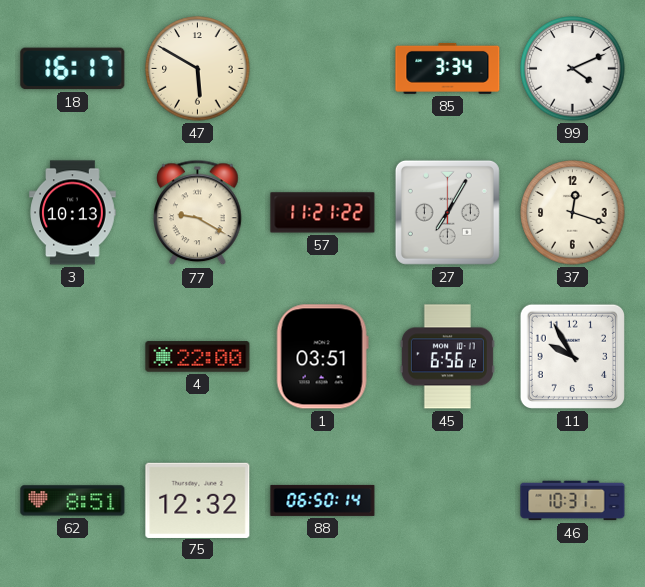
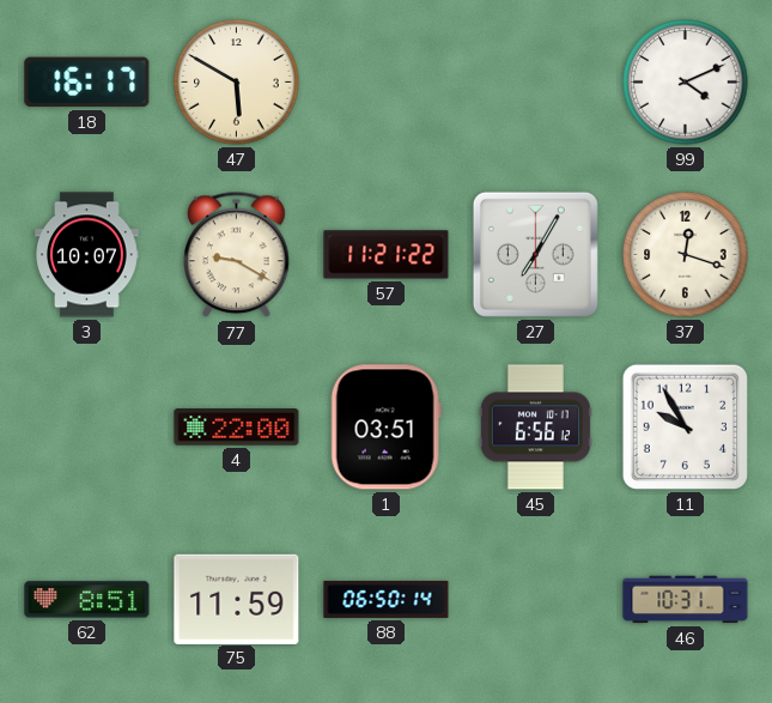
85: 3:34 -> none (448, 68)
3: 10:13 -> 10:07 (87, 255)
75: 12:32 -> 11:59 (237, 599)
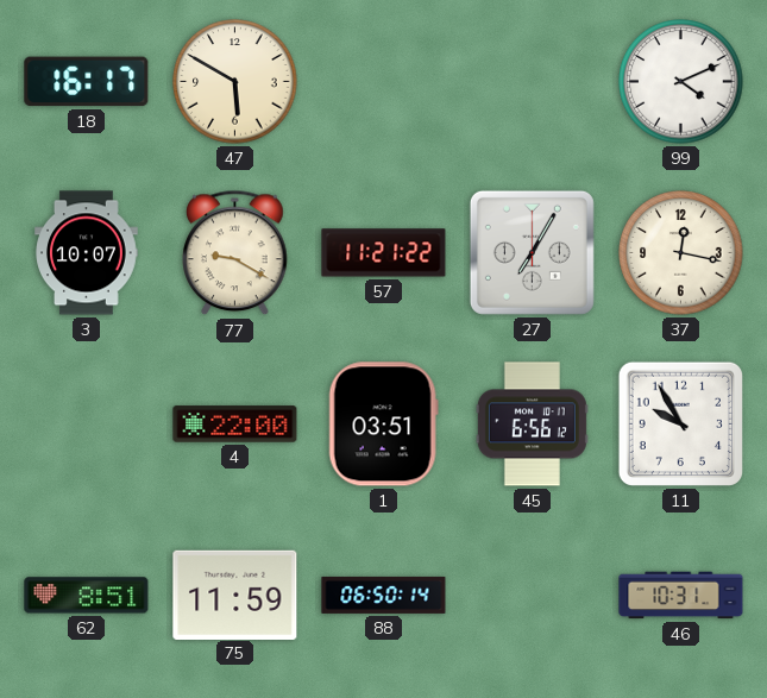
37: 12:18 -> 12:17 (681, 253)
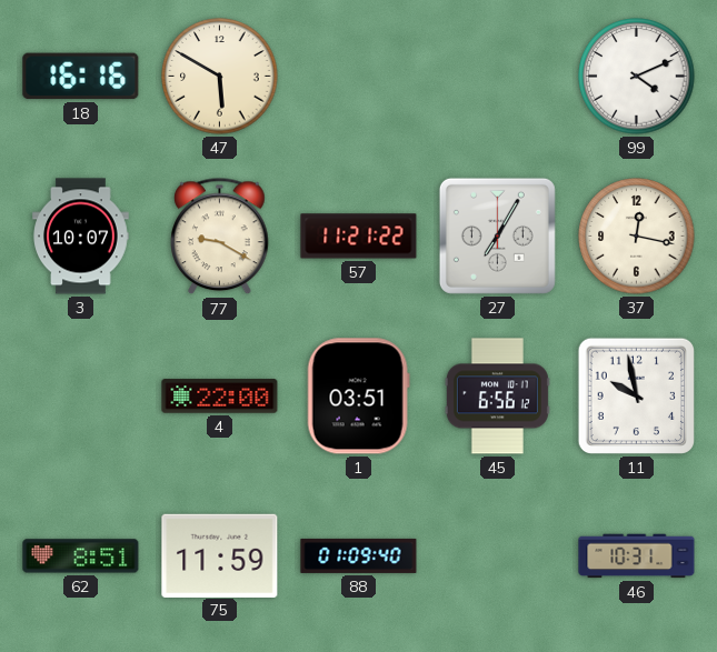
18: 16:17 -> 16:16 (81, 77)
11: 9:55 -> 9:58 (636, 395)
88: 06:50 -> 01:09 (359, 555)
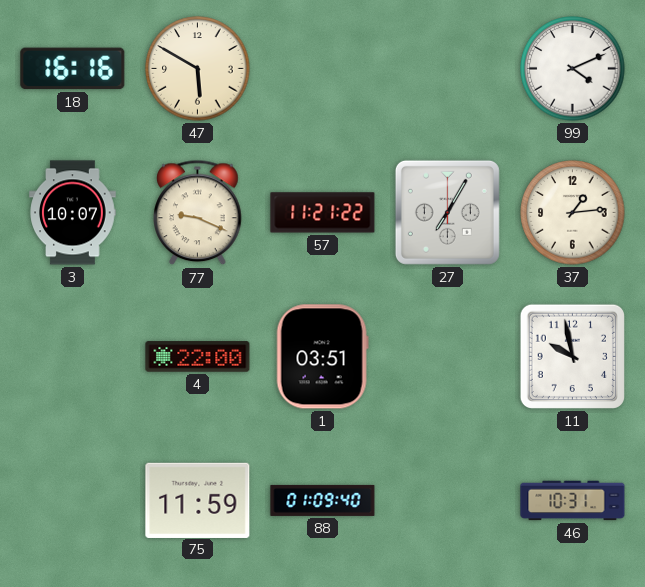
77: 9:20 -> 9:19 (198, 213)
37: 12:17 -> 1:14 (573, 213)
45: 6:56 -> none (497, 397)
62: 8:51 -> none (81, 556)
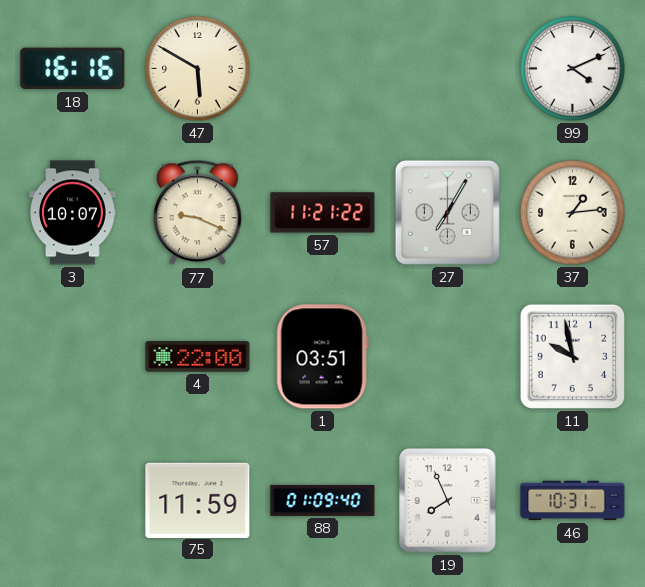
19: none -> 7:56 (448, 501)
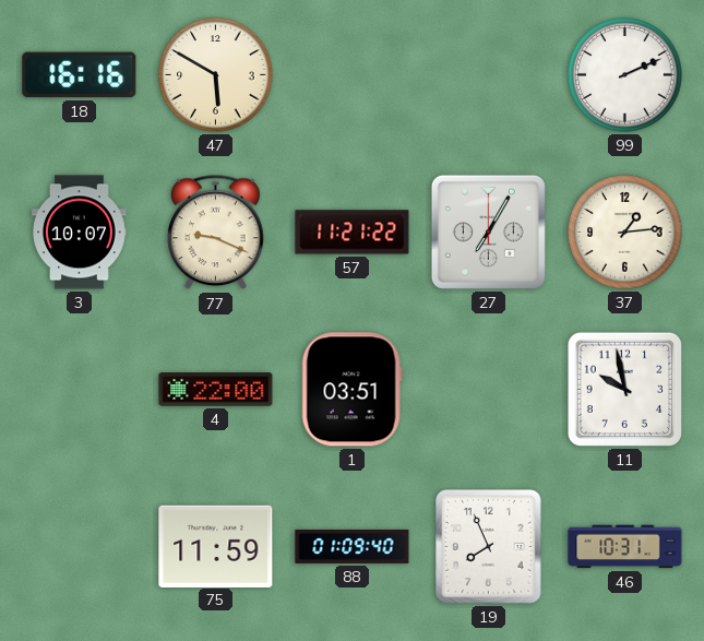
99: 4:11 -> 2:11 (625, 75)
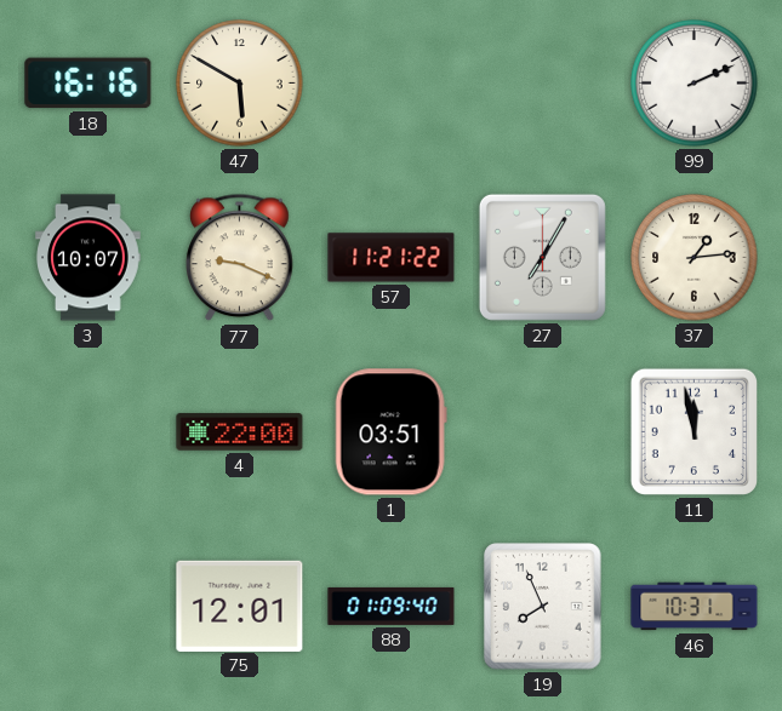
11: 9:58 -> 11:58 (693, 431)
75: 11:59 -> 12:01 (240, 606)
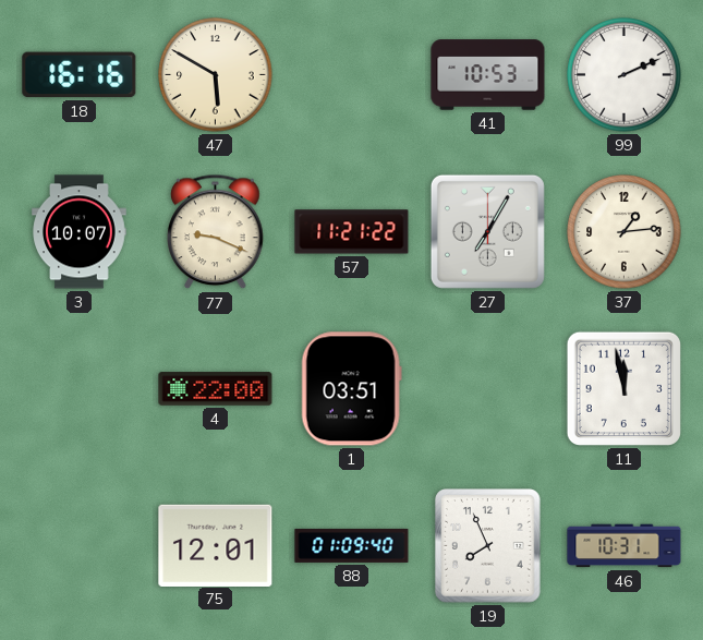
41: none -> 10:53 (488, 75)
